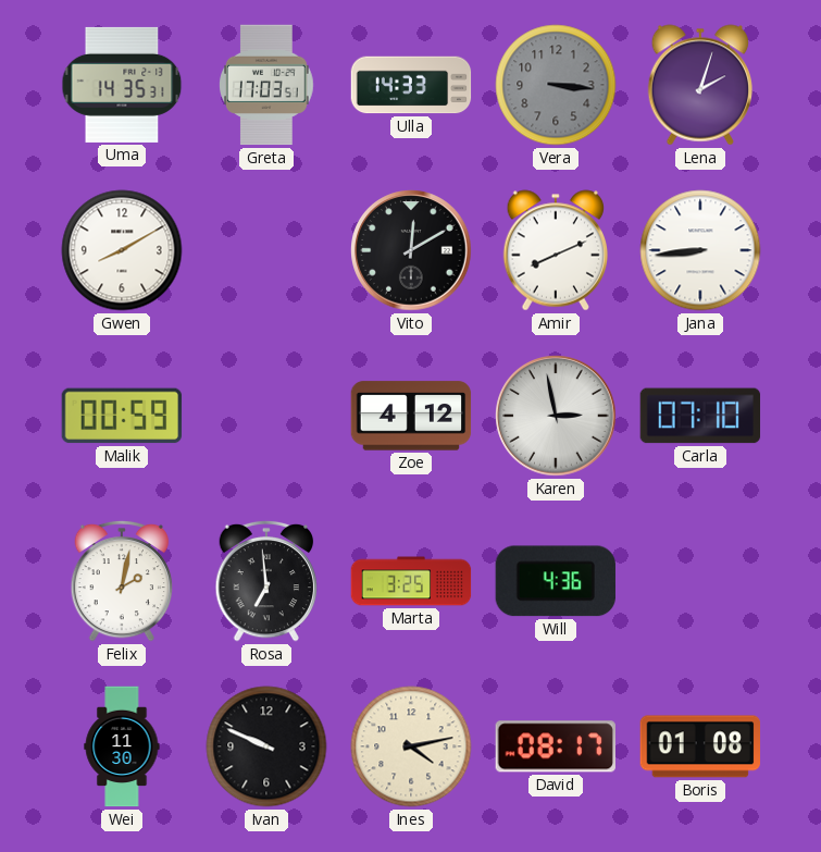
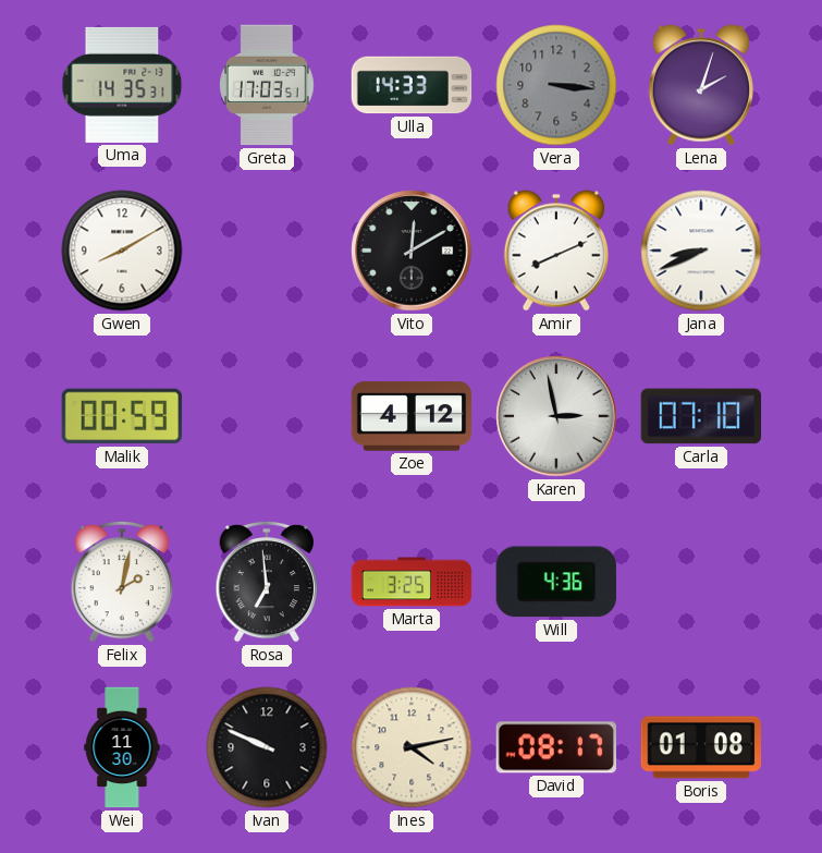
Jana: 8:44 -> 8:41 (701, 251)
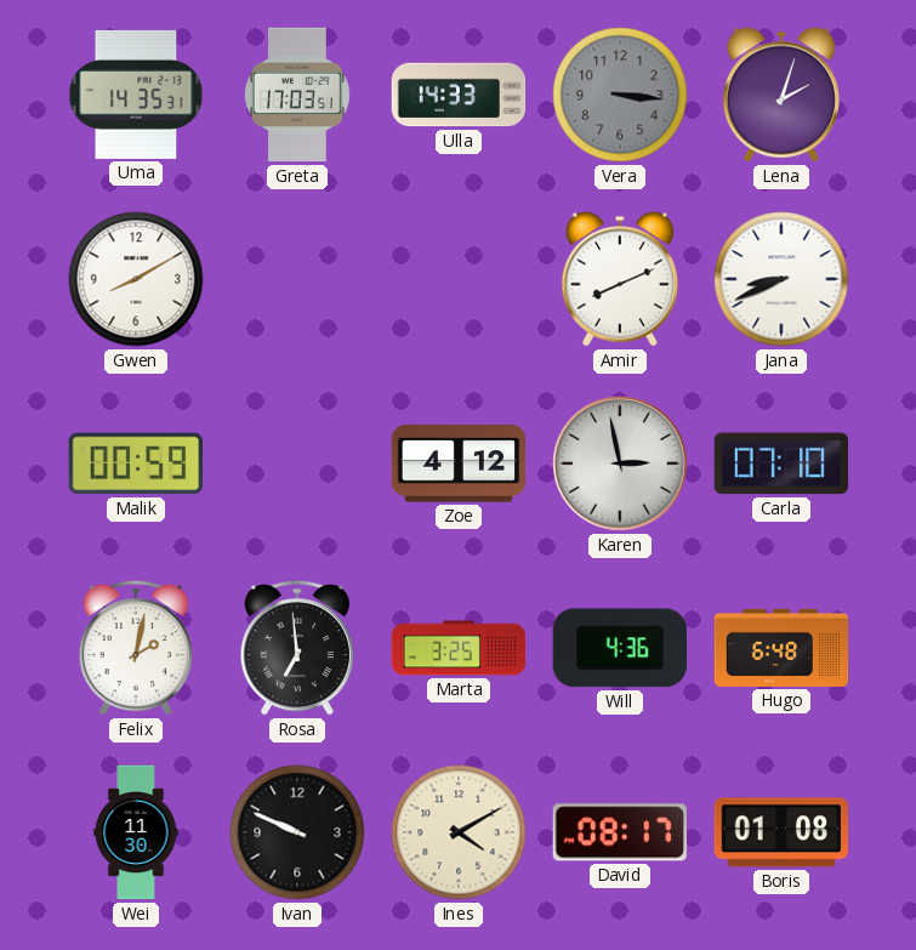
Vito: 12:10 -> none (412, 251)
Hugo: none -> 6:48 (781, 648)
Ines: 4:13 -> 4:10 (459, 832)
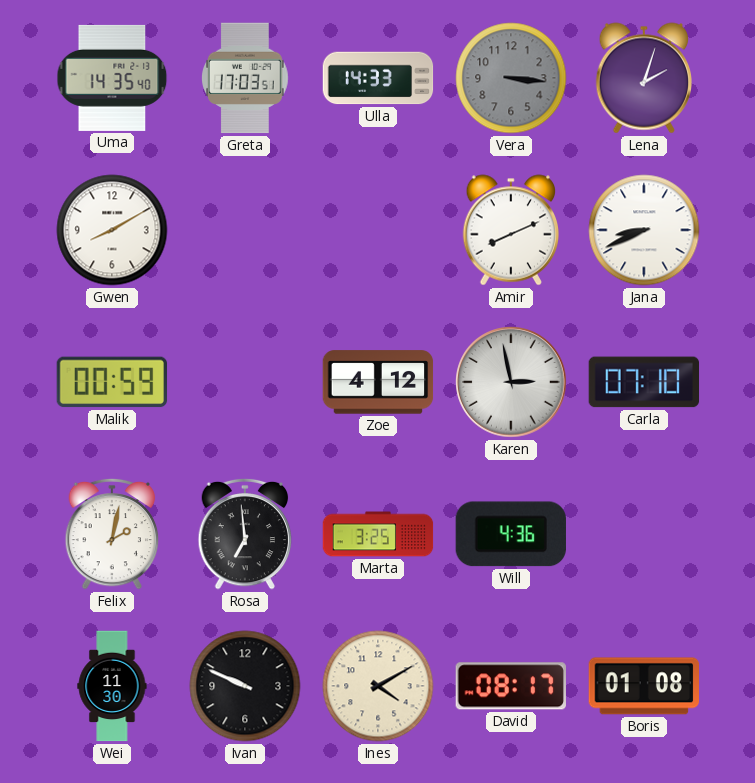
Uma: 14:35:31 -> 14:35:40 (112, 78)
Hugo: 6:48 -> none (781, 648)
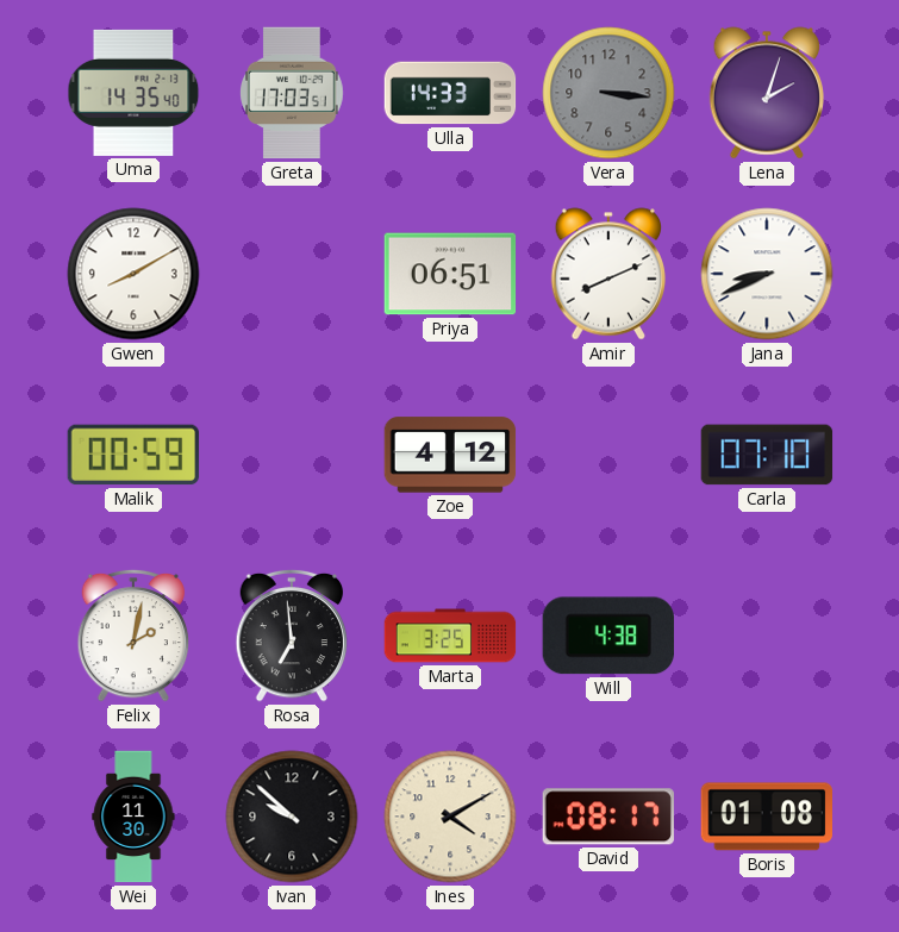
Priya: none -> 06:51 (450, 274)
Karen: 2:58 -> none (511, 382)
Will: 4:36 -> 4:38 (608, 636)
Ivan: 9:49 -> 9:52 (292, 817)
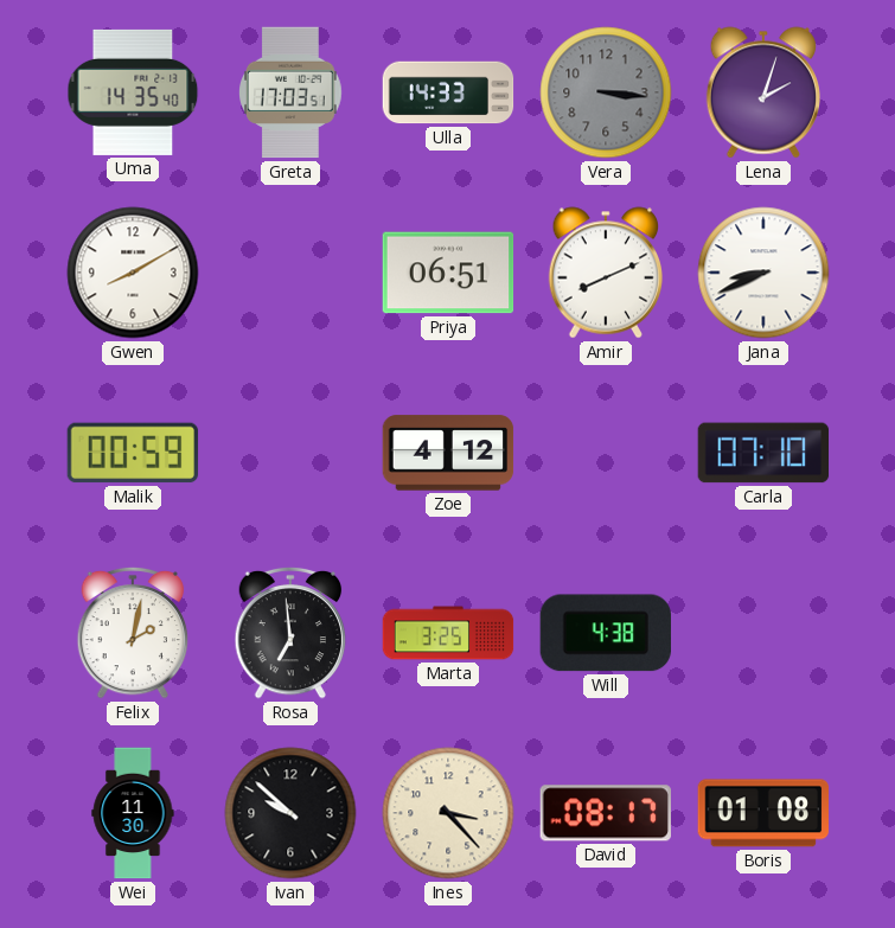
Ines: 4:10 -> 3:23 (448, 813)
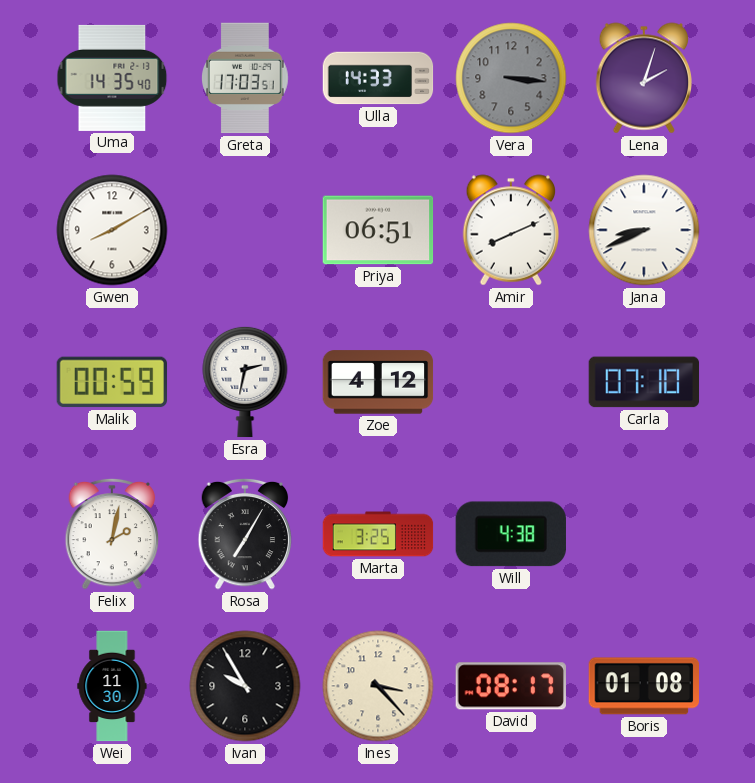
Esra: none -> 2:32 (245, 382)
Rosa: 6:59 -> 7:05 (245, 534)
Ivan: 9:52 -> 9:55 (245, 686)
